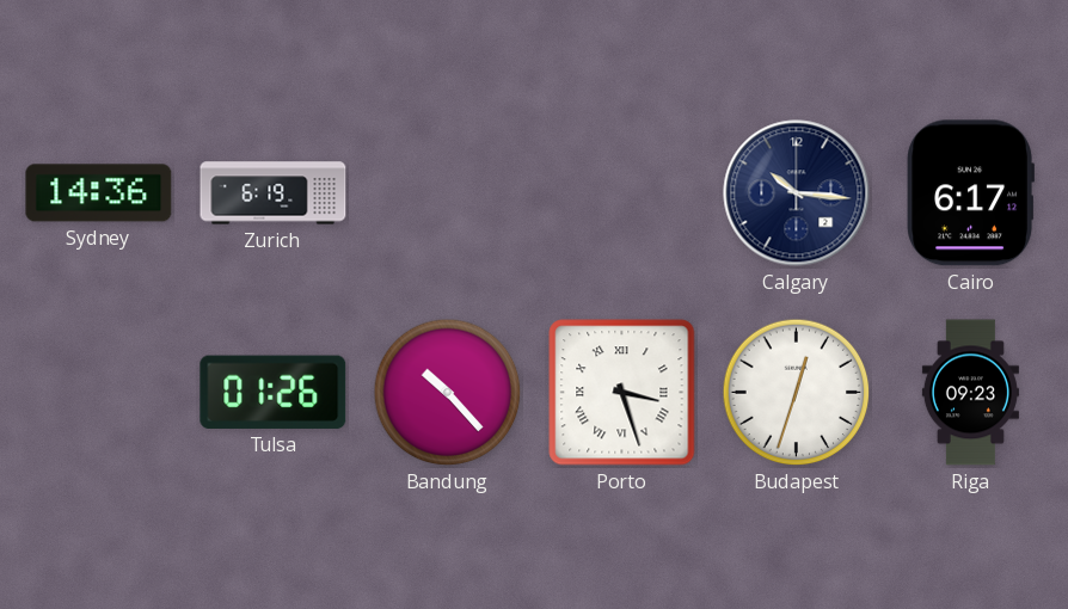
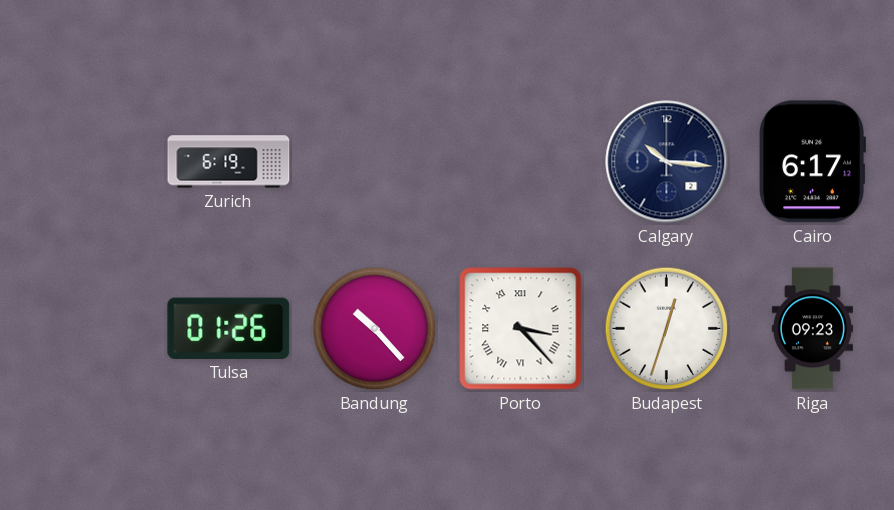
Sydney: 14:36 -> none (99, 193)
Porto: 3:27 -> 3:23 (521, 329)
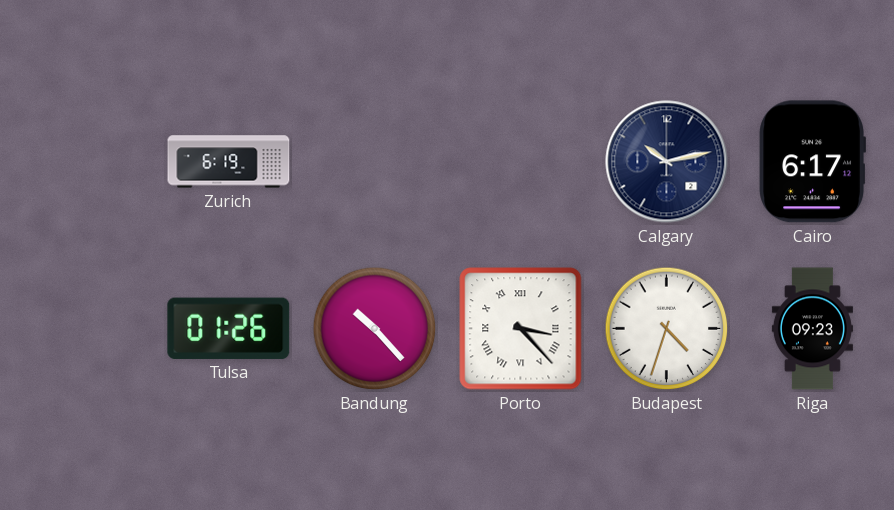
Calgary: 10:16 -> 10:13 (667, 162)
Budapest: 12:33 -> 4:33 (667, 329)
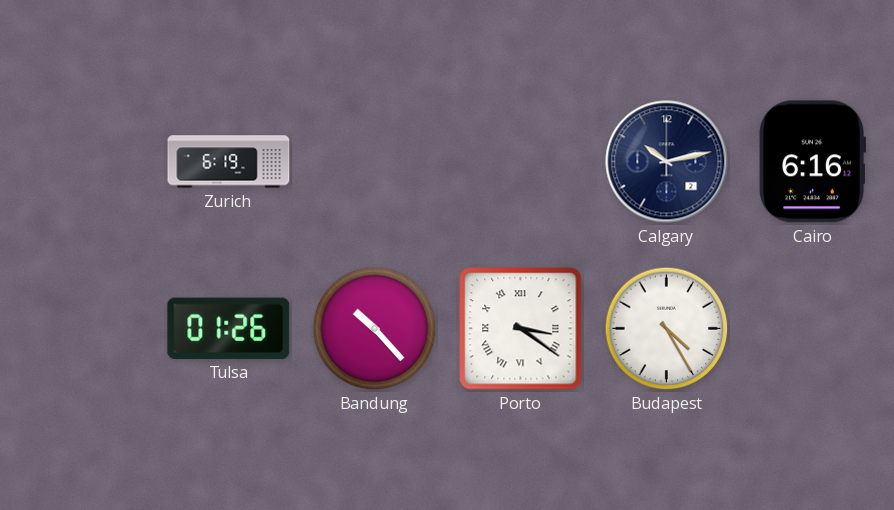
Cairo: 6:17 -> 6:16 (812, 162)
Porto: 3:23 -> 3:21 (521, 329)
Budapest: 4:33 -> 4:25 (667, 329)
Riga: 09:23 -> none (812, 329)
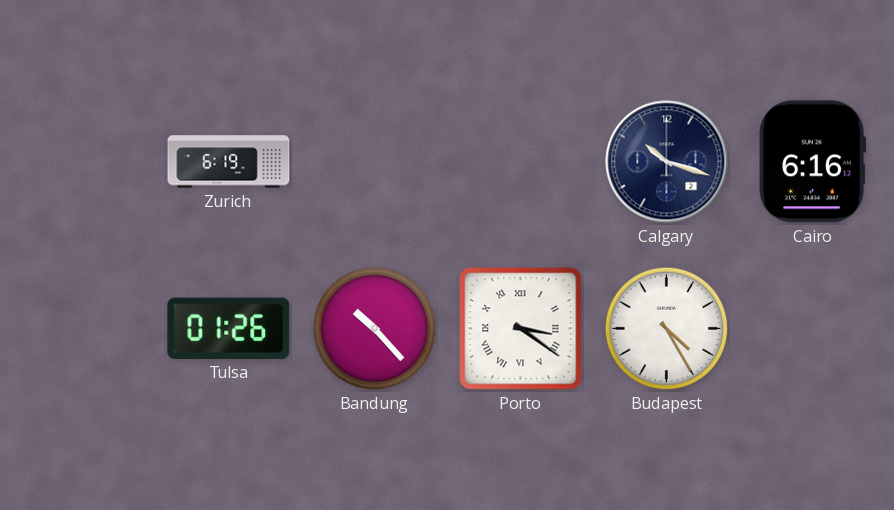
Calgary: 10:13 -> 10:18 (667, 162)
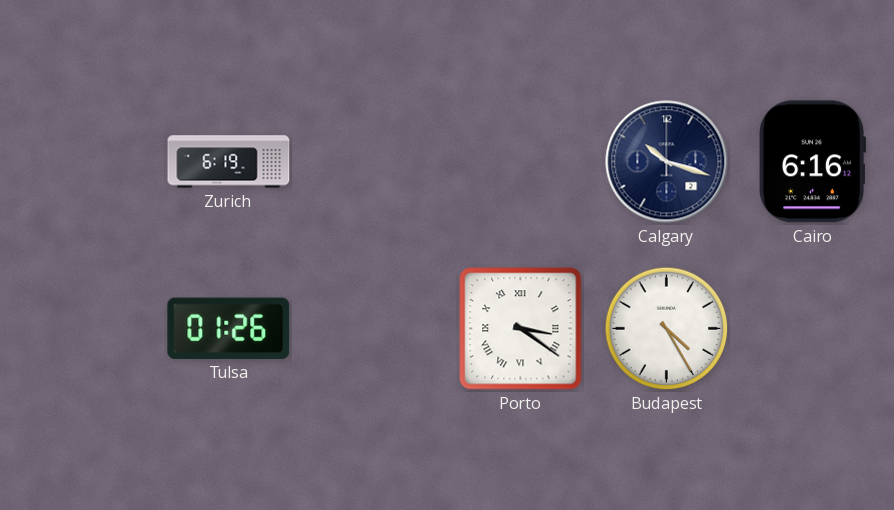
Bandung: 10:23 -> none (375, 329)
